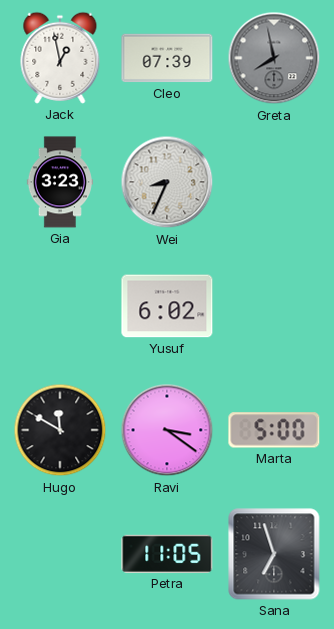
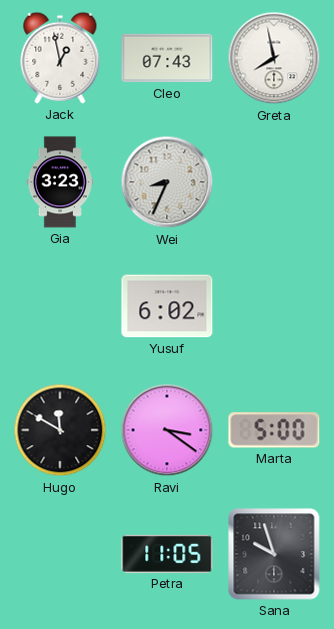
Cleo: 07:39 -> 07:43 (167, 58)
Greta dial: grey -> white (274, 58)
Sana: 6:57 -> 9:57 (274, 554)
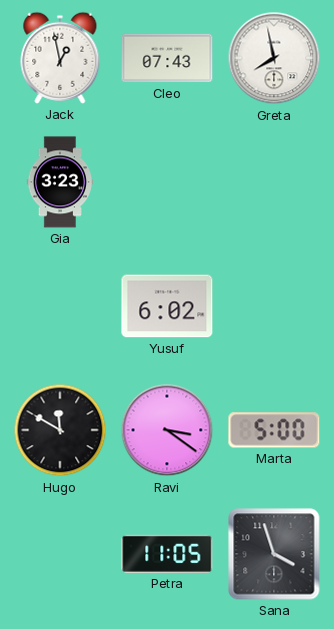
Wei: 8:34 -> none (167, 182)
Sana: 9:57 -> 3:57 (274, 554)
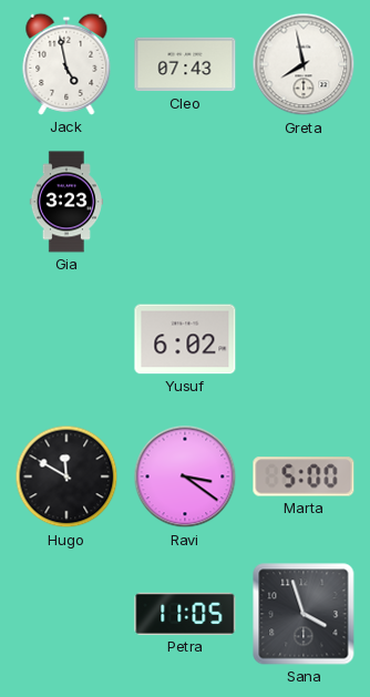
Jack: 12:58 -> 4:58 (66, 64)
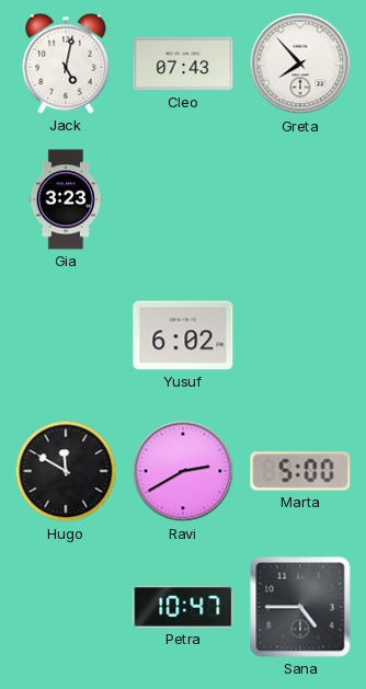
Jack: 4:58 -> 5:02 (66, 64)
Greta: 7:58 -> 7:53 (300, 64)
Ravi: 3:21 -> 2:40 (183, 471)
Petra: 11:05 -> 10:47 (183, 607)
Sana: 3:57 -> 4:45 (300, 607)
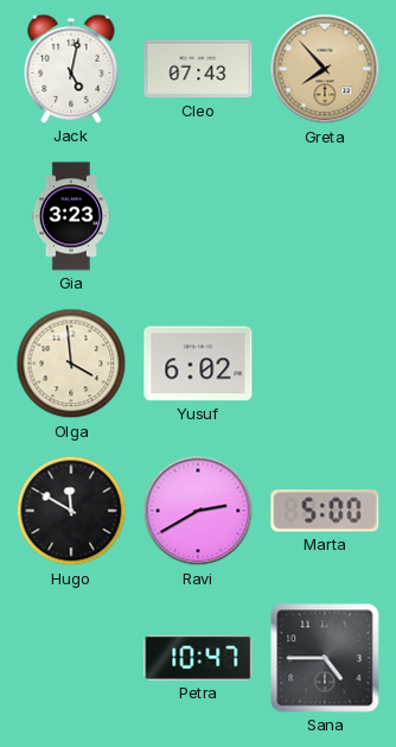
Greta dial: white -> champagne (325, 69)
Olga: none -> 3:59 (71, 363)
